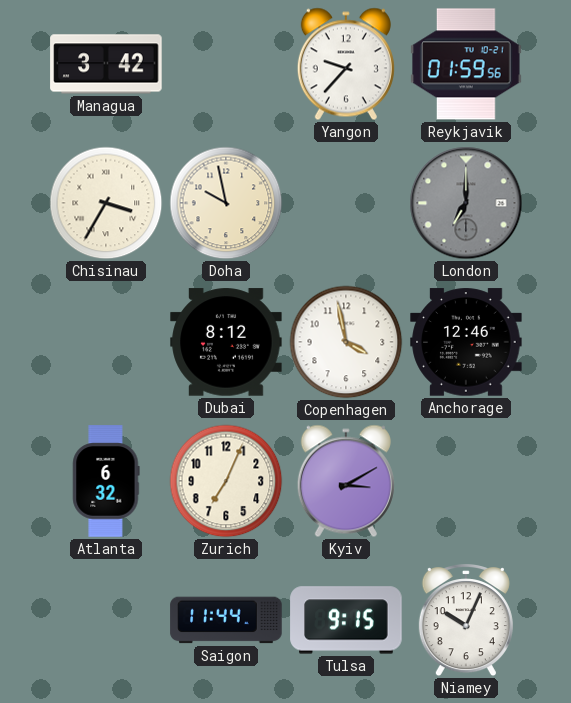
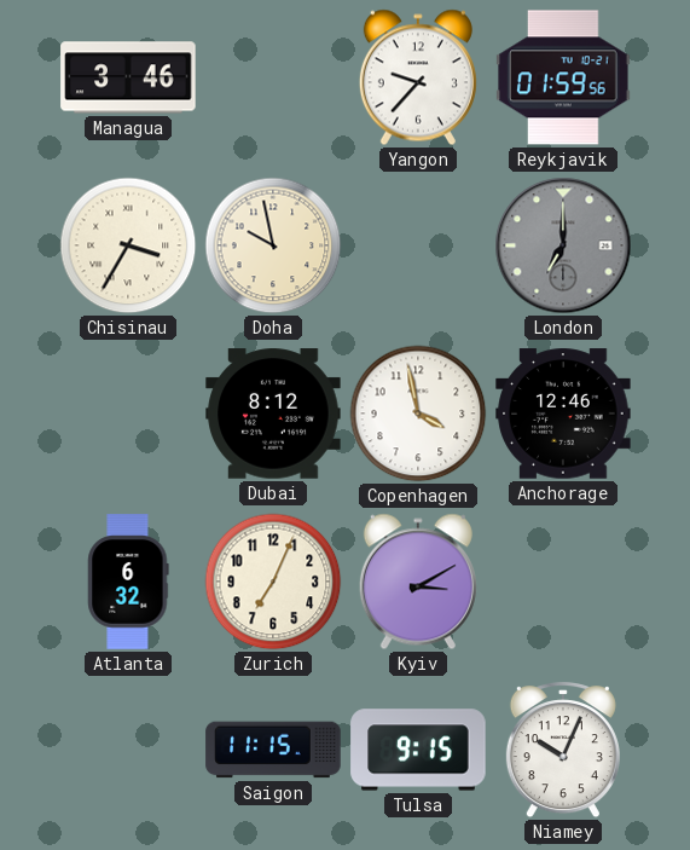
Managua: 3:42 -> 3:46 (128, 77)
Saigon: 11:44 -> 11:15 (273, 750)
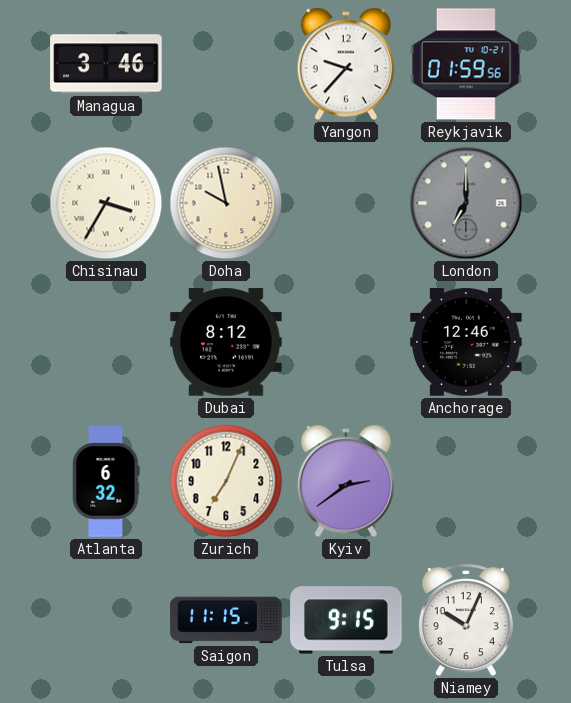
Copenhagen: 3:58 -> none (418, 414)
Kyiv: 3:10 -> 2:39 (346, 481)
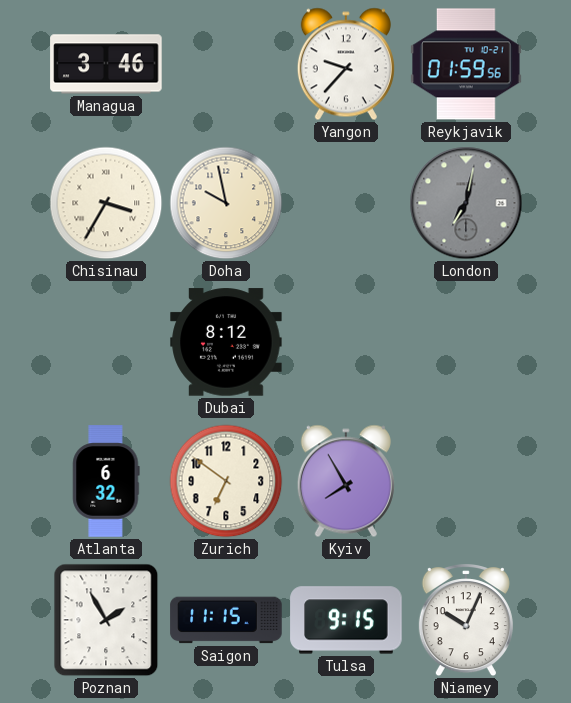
London: 7:00 -> 7:02 (466, 203)
Anchorage: 12:46 -> none (466, 342)
Zurich: 7:04 -> 6:51 (226, 481)
Kyiv: 2:39 -> 7:55 (346, 481)
Poznan: none -> 1:55 (106, 620)
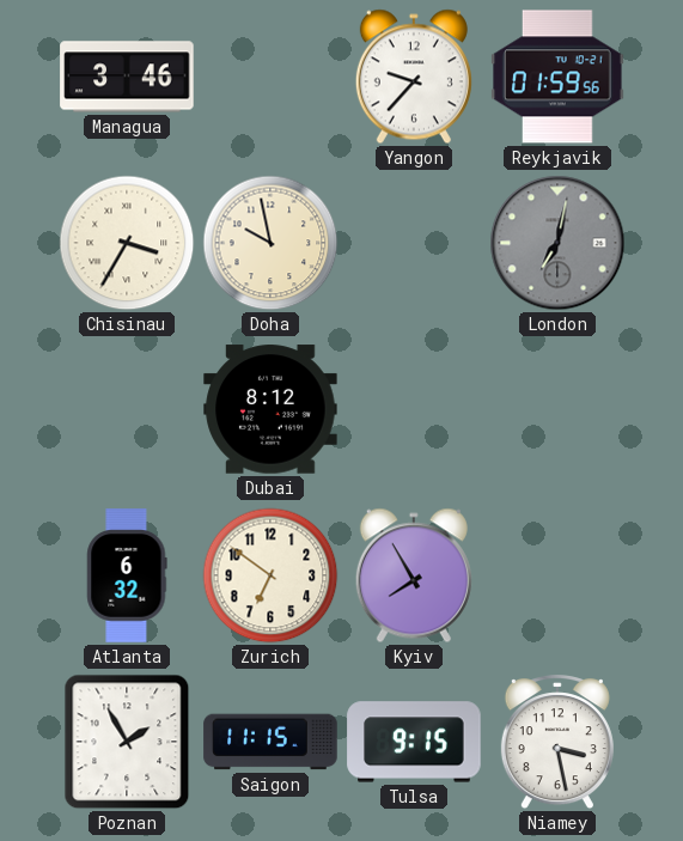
Niamey: 10:04 -> 3:28 (557, 743)
